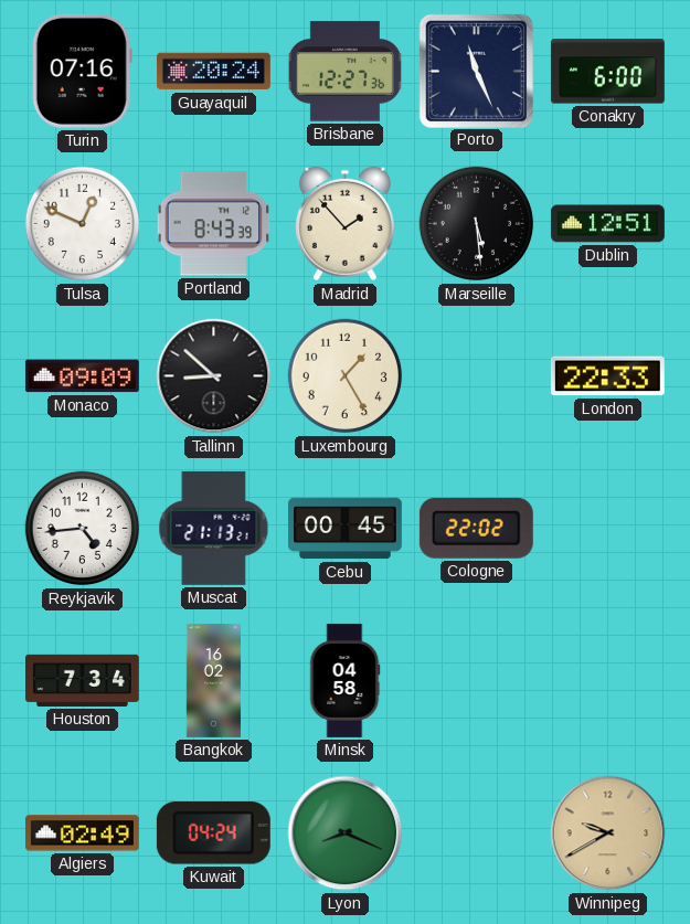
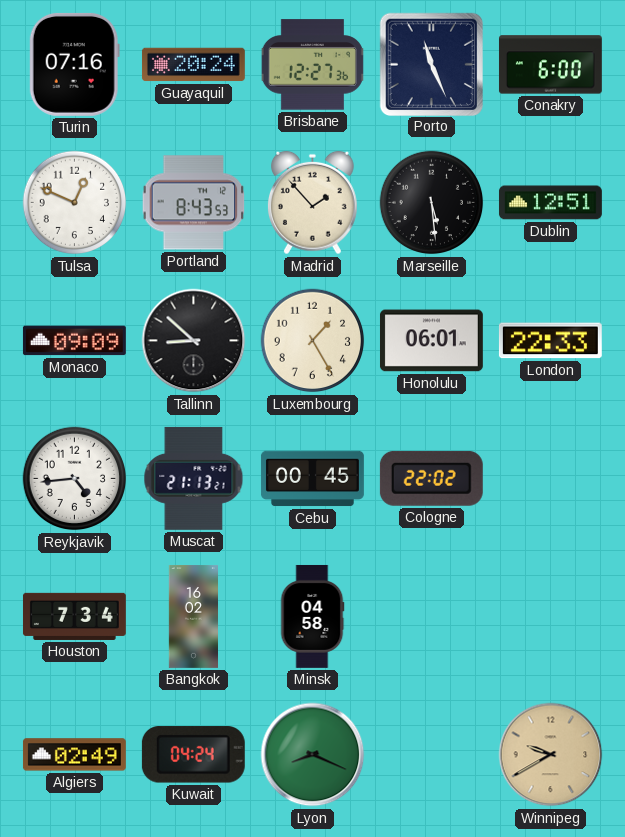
Portland: 8:43:39 -> 8:43:53 (194, 203)
Honolulu: none -> 06:01 (431, 341)
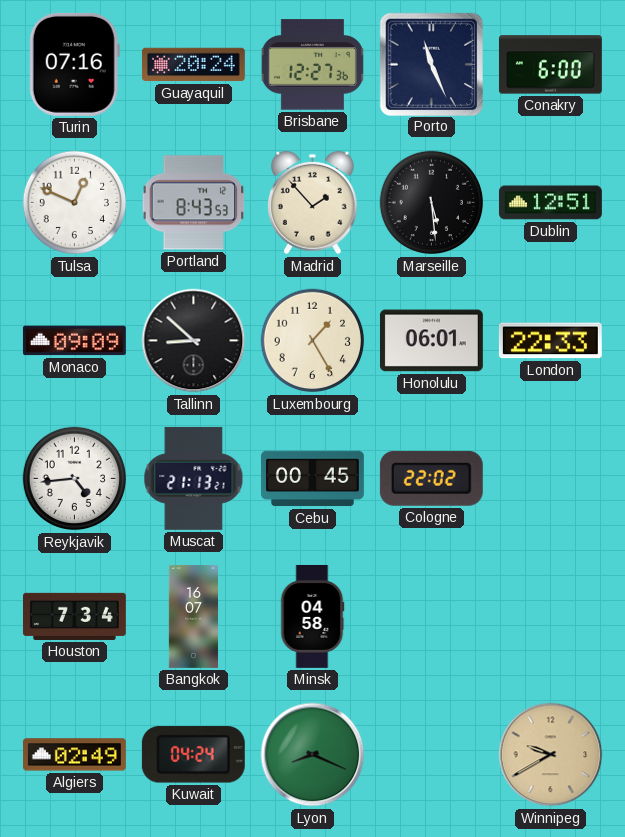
Bangkok: 16:02 -> 16:07 (193, 617)
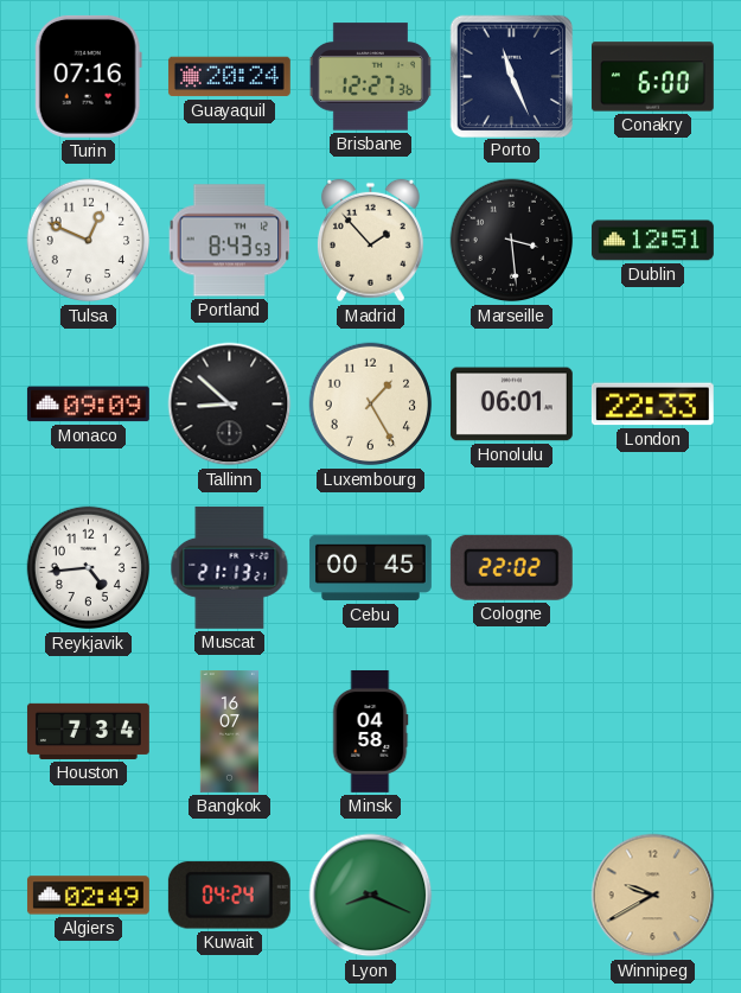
Marseille: 5:29 -> 3:29 (512, 241)
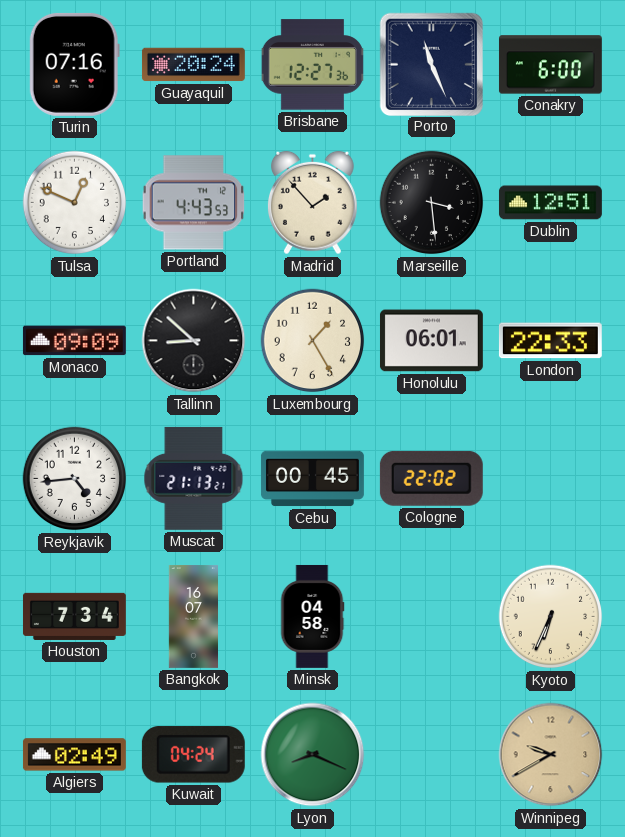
Portland: 8:43 -> 4:43 (194, 203)
Kyoto: none -> 6:34 (551, 617)
